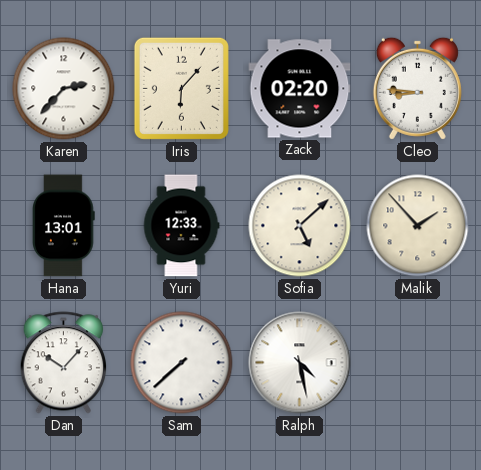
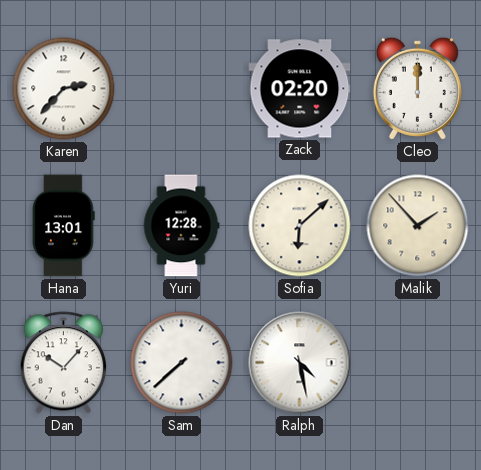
Iris: 6:07 -> none (181, 88)
Cleo: 8:46 -> 12:00 (417, 88)
Yuri: 12:33 -> 12:28 (181, 226)
Sofia: 5:08 -> 6:08 (300, 226)
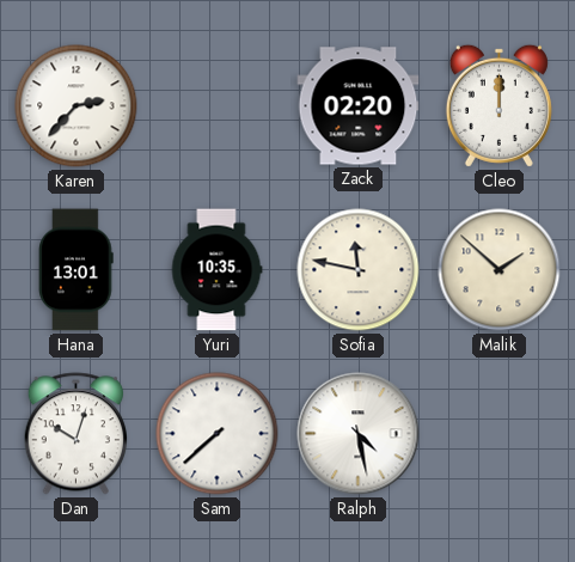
Yuri: 12:28 -> 10:35 (216, 270)
Sofia: 6:08 -> 11:47 (359, 270)
Malik: 1:53 -> 1:52 (500, 270)
Dan: 10:07 -> 10:03 (75, 434)
